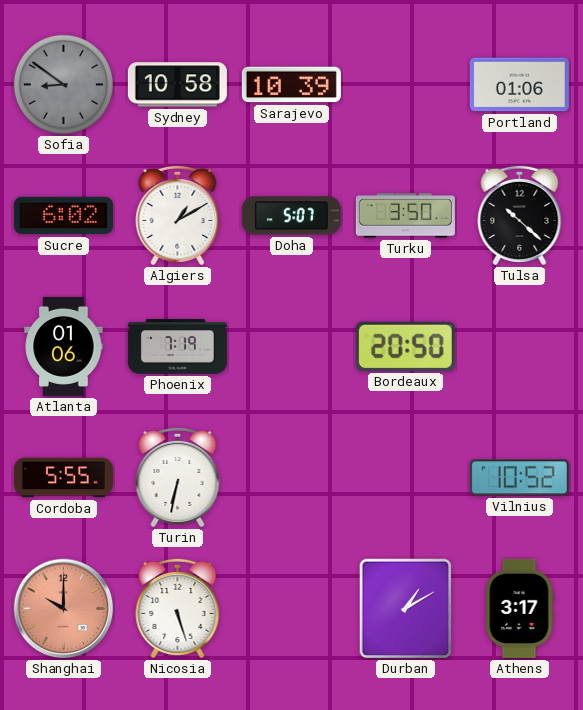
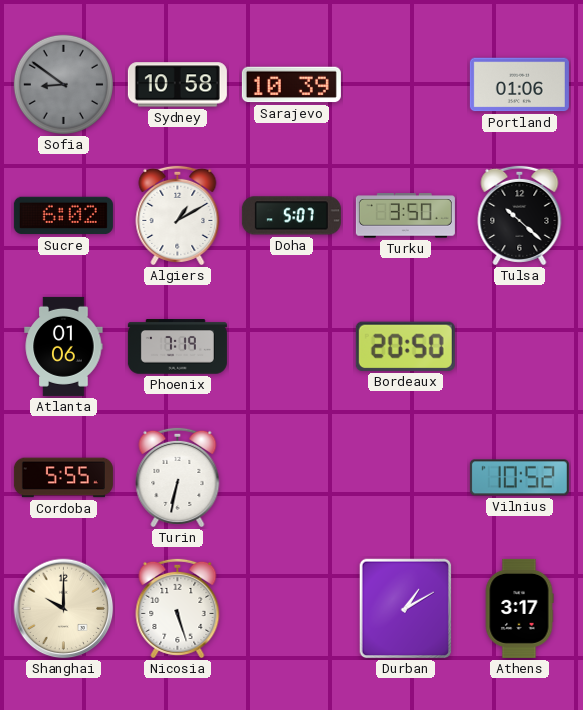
Shanghai dial: salmon -> cream (64, 609)
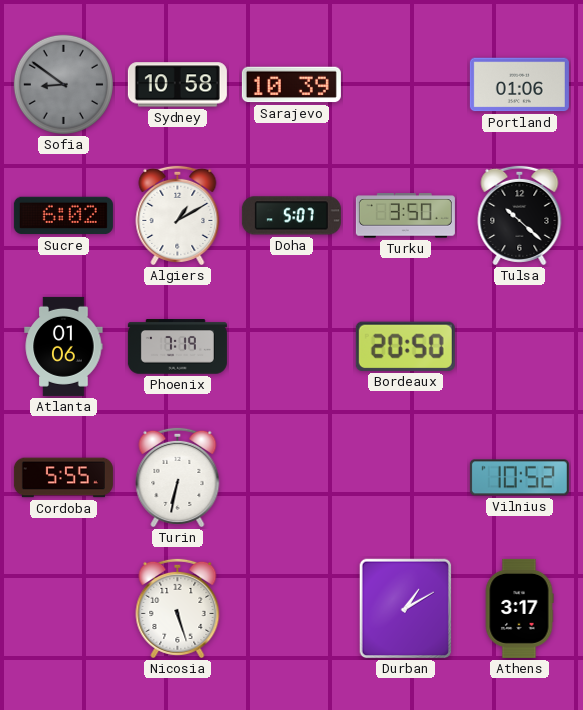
Shanghai: 10:00 -> none (64, 609)
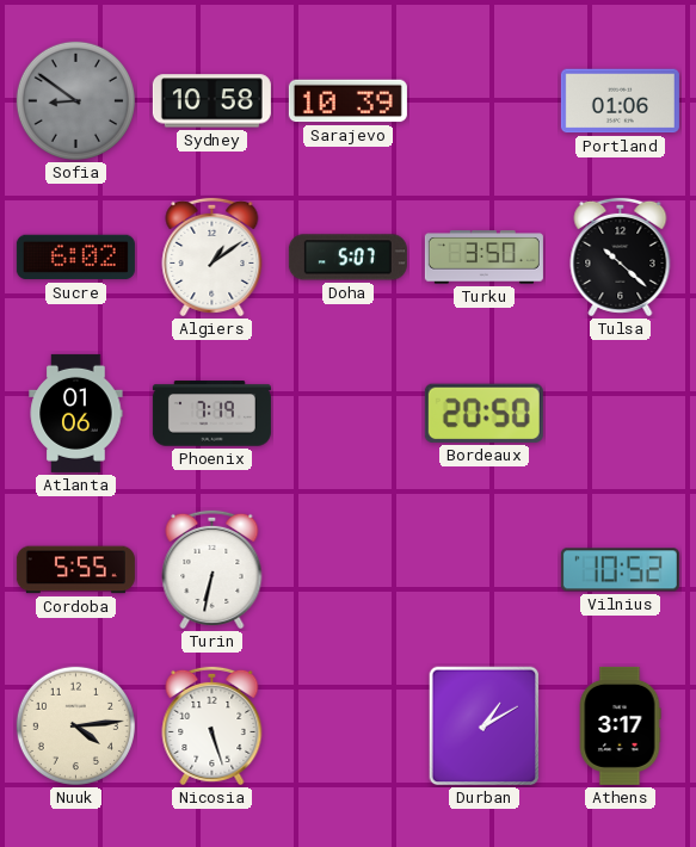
Algiers: 1:10 -> 1:09 (213, 256)
Nuuk: none -> 4:14 (75, 725)
